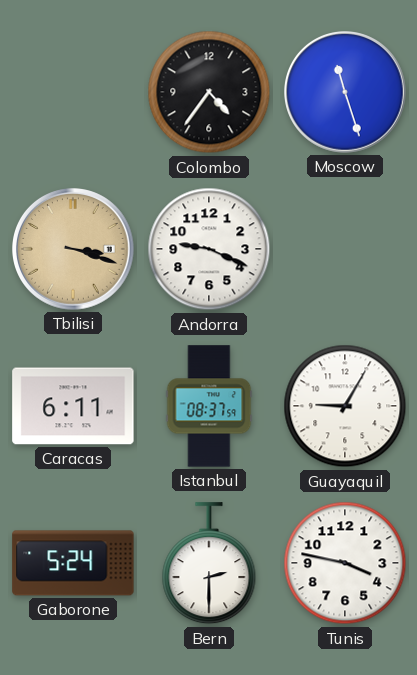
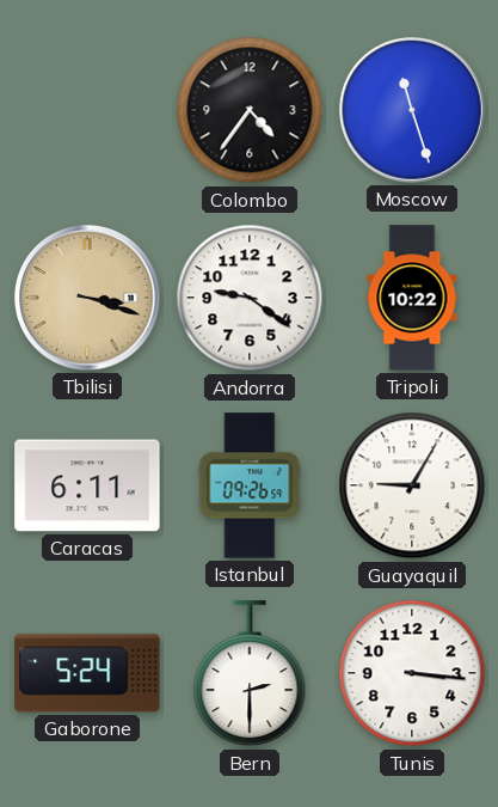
Andorra: 9:19 -> 9:21 (250, 298)
Tripoli: none -> 10:22 (412, 298)
Istanbul: 08:37 -> 09:26 (250, 485)
Tunis: 3:47 -> 3:16 (412, 673)
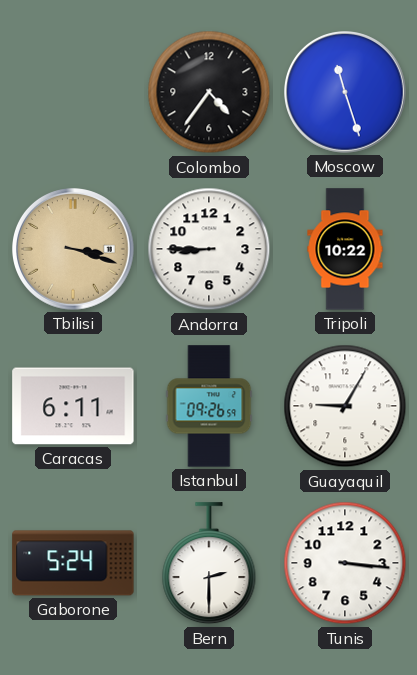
Andorra: 9:21 -> 8:45 (209, 249)
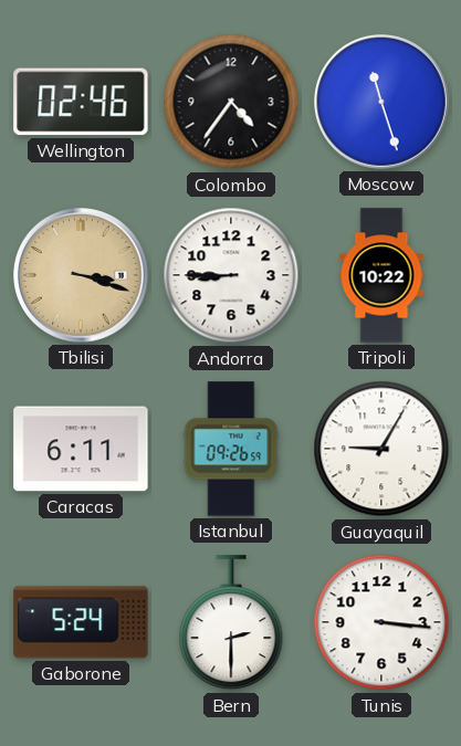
Wellington: none -> 02:46 (81, 102)
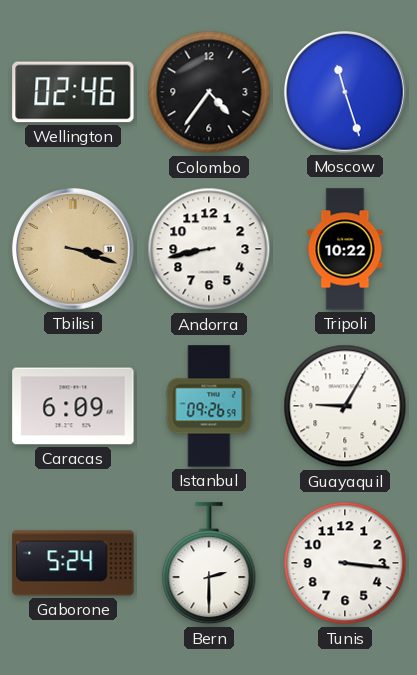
Andorra: 8:45 -> 8:43 (209, 249)
Caracas: 6:11 -> 6:09 (73, 406)
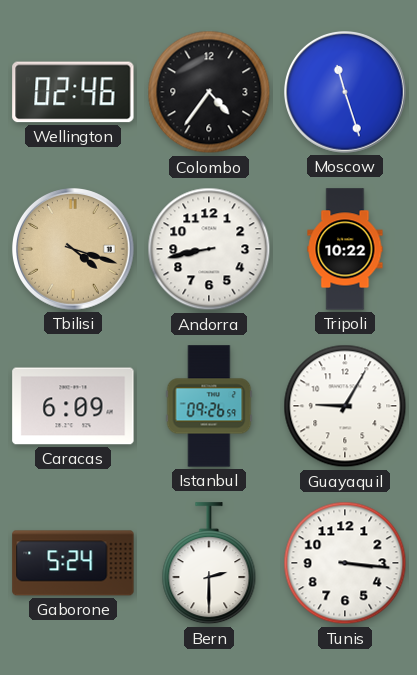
Tbilisi: 3:18 -> 4:18 (74, 250)
